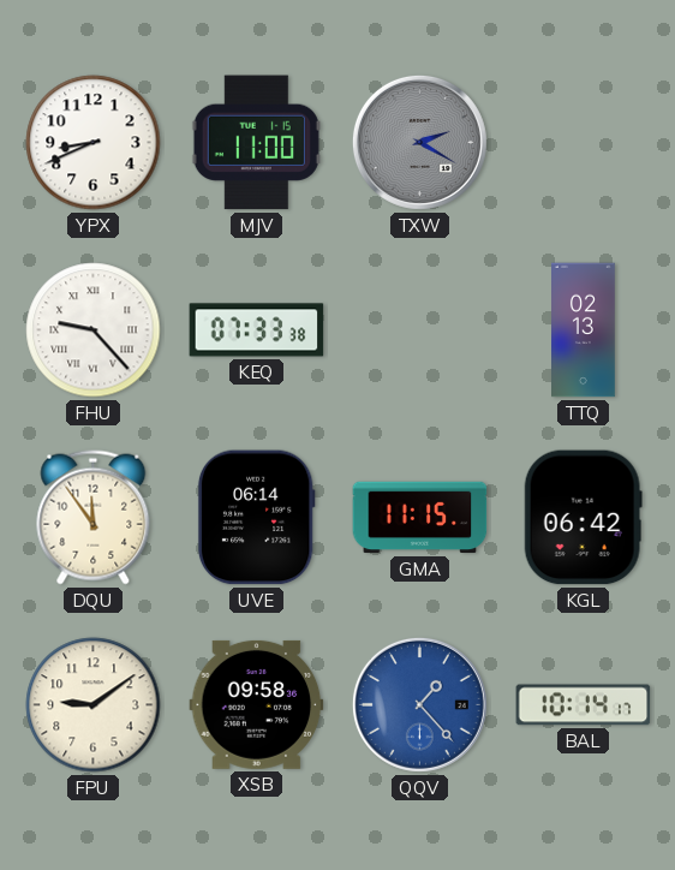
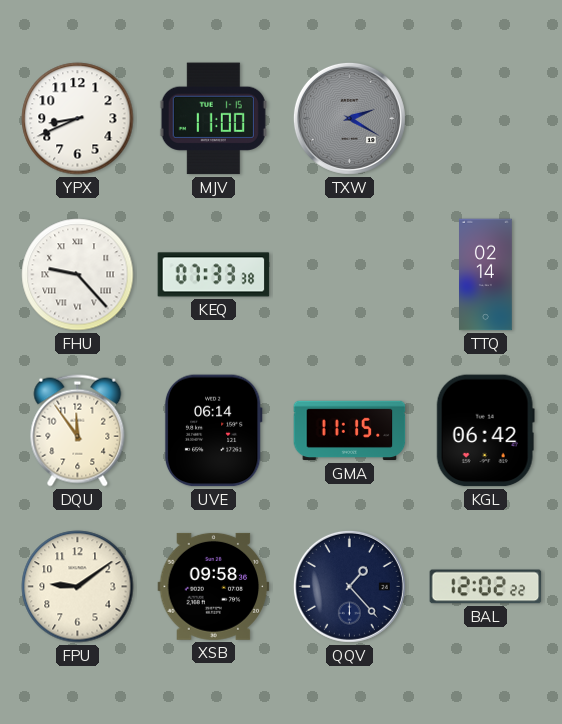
TTQ: 02:13 -> 02:14 (486, 275)
QQV dial: blue -> navy (349, 586)
BAL: 10:14 -> 12:02 (486, 587)
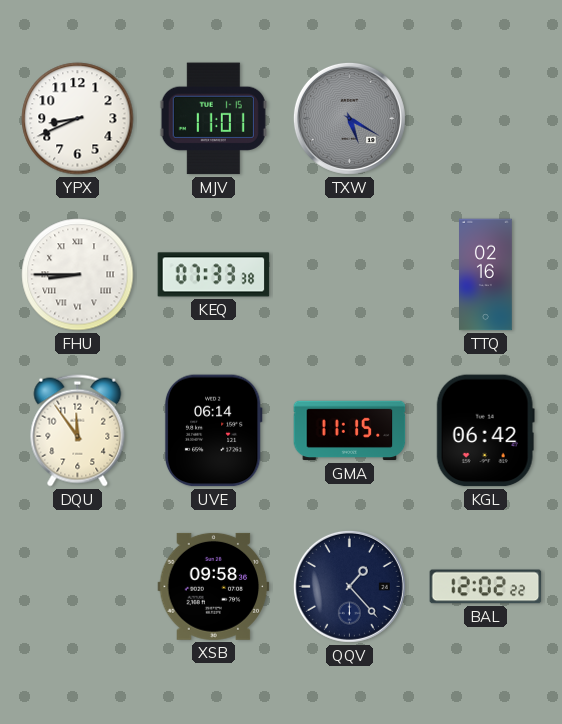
MJV: 11:00 -> 11:01 (213, 119)
TXW: 2:20 -> 5:20 (349, 118)
FHU: 9:23 -> 8:45 (78, 275)
TTQ: 02:14 -> 02:16 (486, 275)
FPU: 9:09 -> none (78, 587)
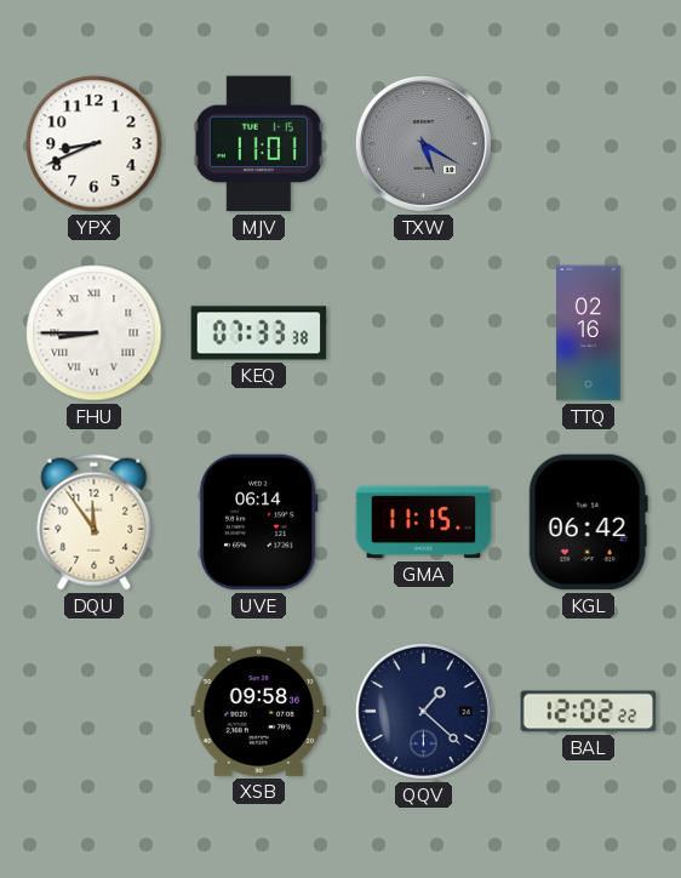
QQV: 1:23 -> 1:22 (423, 711)
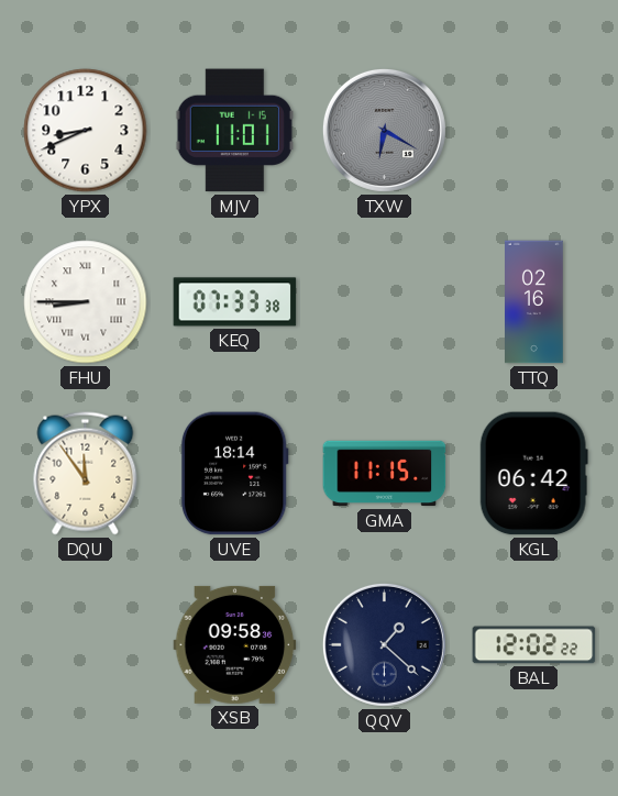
TXW: 5:20 -> 6:20 (384, 130)
UVE: 06:14 -> 18:14 (234, 474)
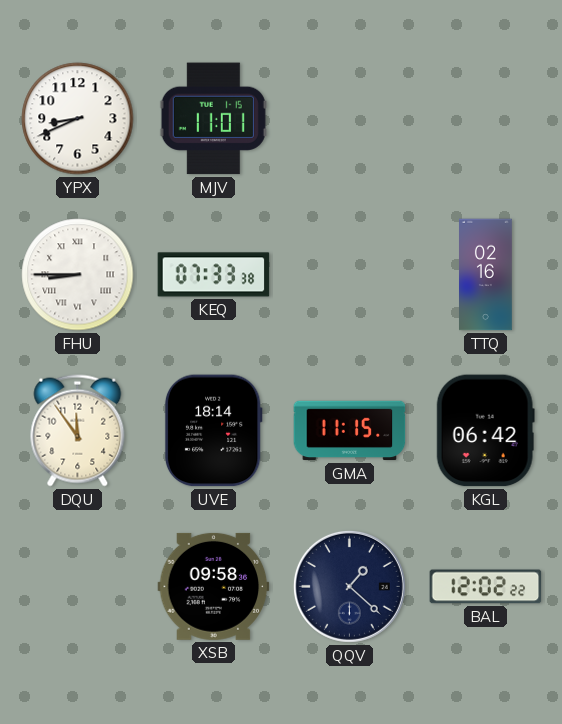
TXW: 6:20 -> none (384, 130)
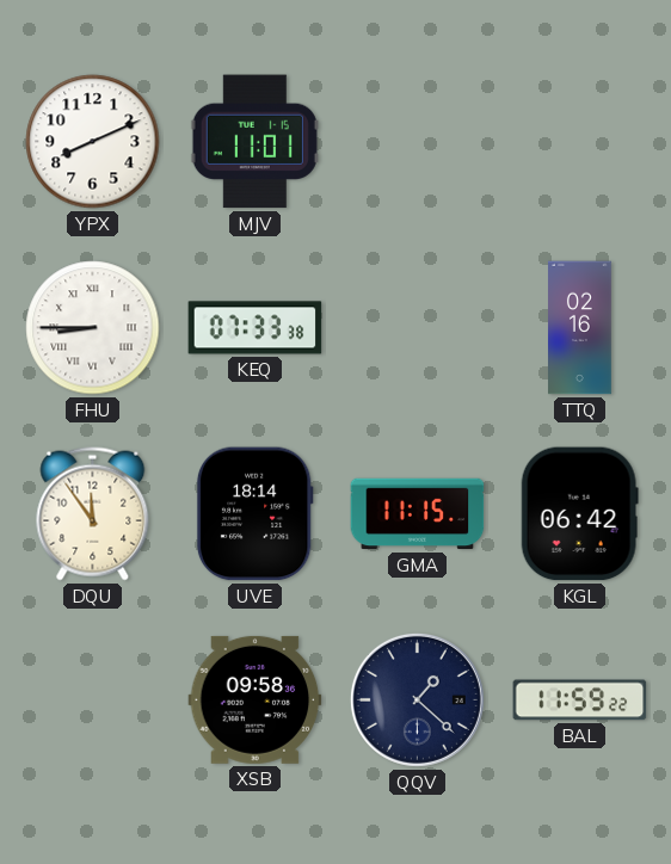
YPX: 8:41 -> 8:11 (93, 142)
BAL: 12:02 -> 11:59 (580, 701)
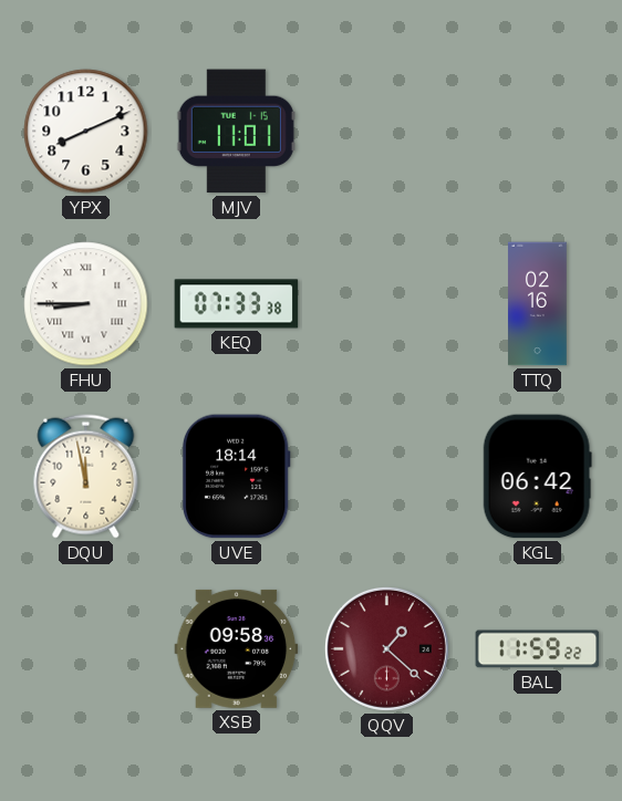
DQU: 11:54 -> 11:58 (86, 477)
GMA: 11:15 -> none (418, 514)
QQV dial: navy -> burgundy (386, 648)
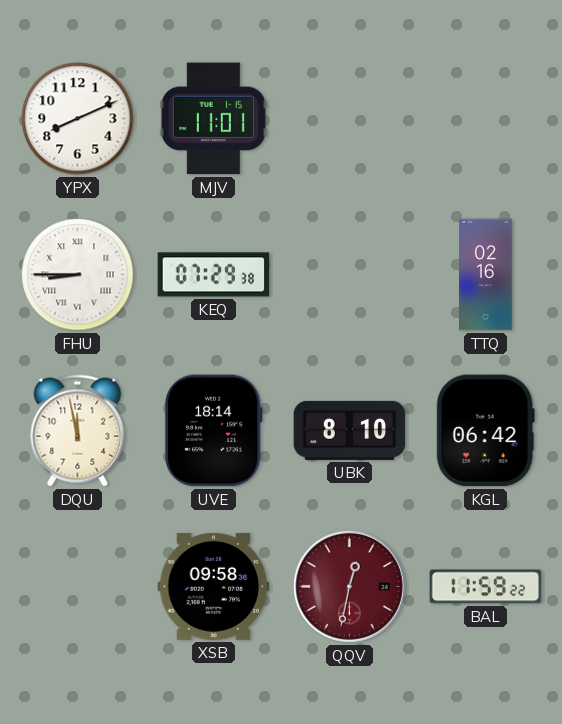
KEQ: 07:33 -> 07:29 (214, 275)
UBK: none -> 8:10 (350, 430)
QQV: 1:22 -> 12:32 (349, 586)
